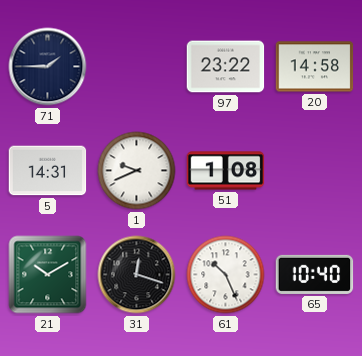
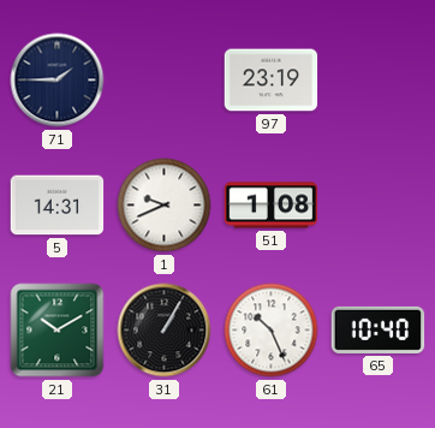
97: 23:22 -> 23:19 (272, 81)
20: 14:58 -> none (315, 67)
31: 12:18 -> 1:05 (165, 331)
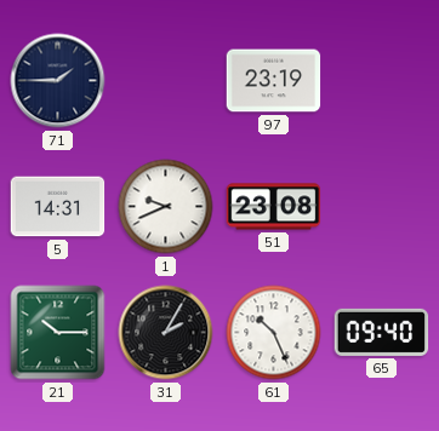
51: 1:08 -> 23:08 (274, 207)
21: 10:10 -> 10:15 (58, 333)
31: 1:05 -> 2:05 (166, 333)
65: 10:40 -> 09:40 (382, 332)
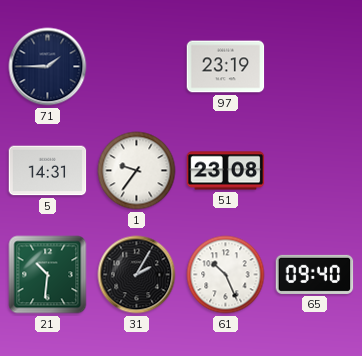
1: 9:41 -> 9:36 (137, 171)
21: 10:15 -> 10:31 (48, 275)
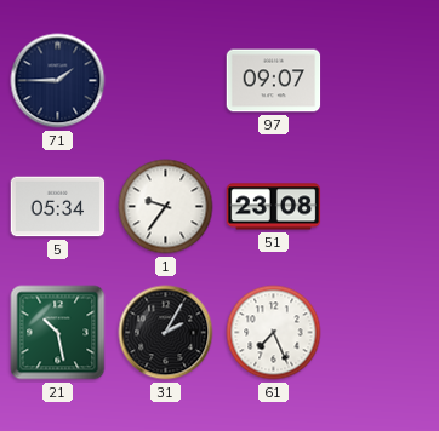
97: 23:19 -> 09:07 (274, 81)
5: 14:31 -> 05:34 (58, 207)
21: 10:31 -> 10:28 (58, 333)
61: 10:26 -> 7:26 (274, 333)
65: 09:40 -> none (315, 274)
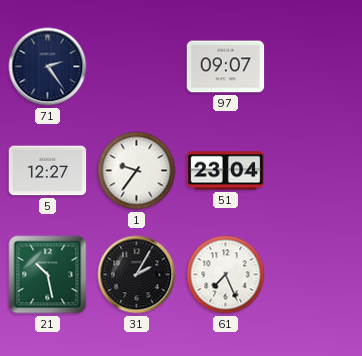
71: 1:45 -> 2:24 (48, 67)
5: 05:34 -> 12:27 (48, 171)
51: 23:08 -> 23:04 (226, 171)
